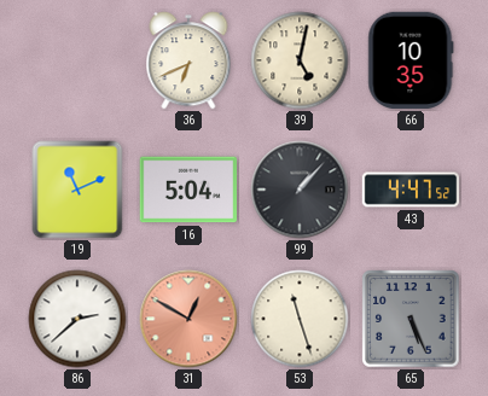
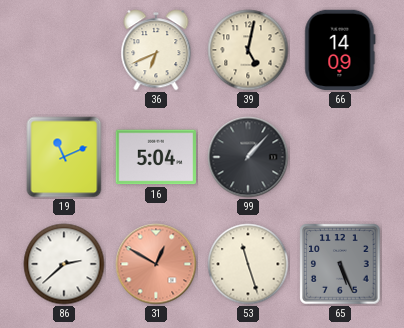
66: 10:35 -> 14:09 (340, 50)
43: 4:47 -> none (411, 190)
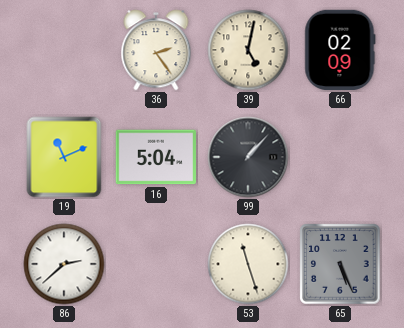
36: 6:41 -> 2:24 (156, 50)
66: 14:09 -> 02:09 (340, 50)
31: 12:50 -> none (156, 264)
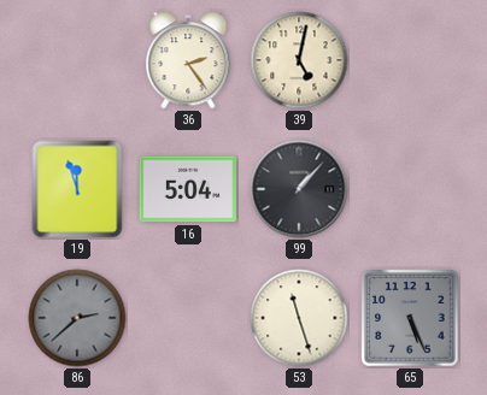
66: 02:09 -> none (340, 50)
19: 11:11 -> 11:57 (77, 189)
86 dial: white -> grey (77, 318)
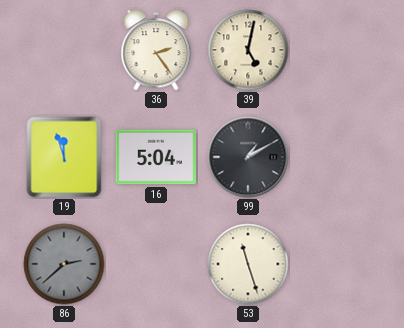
99: 1:07 -> 1:10 (248, 157)
65: 5:26 -> none (410, 318)
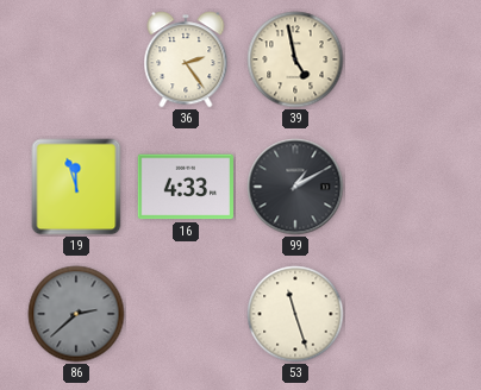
39: 5:02 -> 4:58 (295, 59)
16: 5:04 -> 4:33 (186, 187)
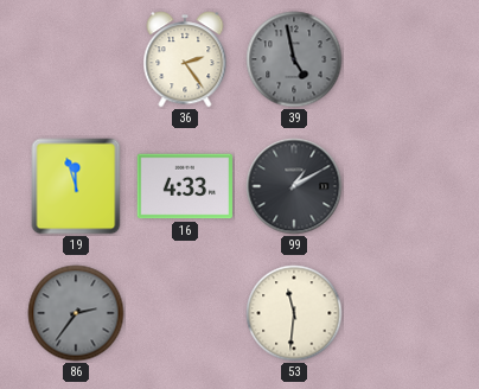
39 dial: cream -> grey (294, 59)
86: 2:38 -> 2:36 (76, 313)
53: 11:27 -> 11:31 (294, 313)
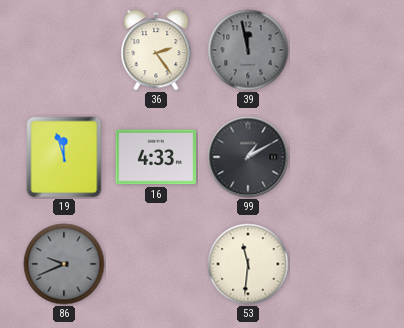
39: 4:58 -> 11:58 (248, 50)
86: 2:36 -> 9:41 (64, 264)
